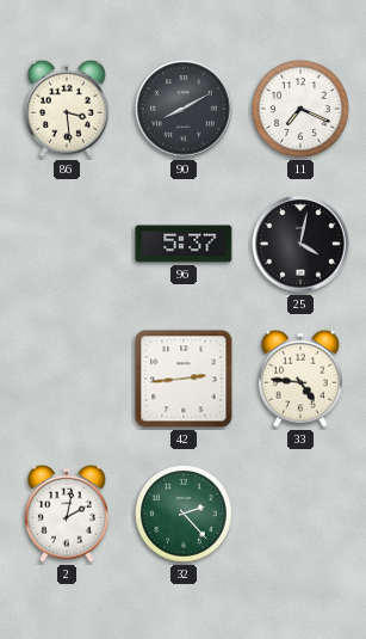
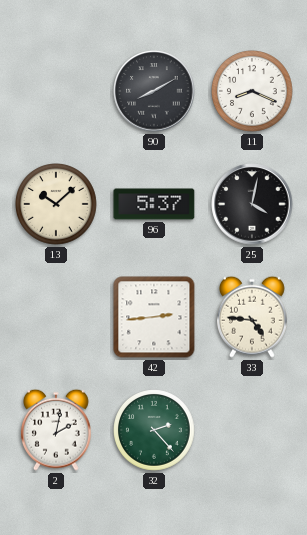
86: 3:29 -> none (67, 109)
11: 7:19 -> 8:19 (253, 92)
13: none -> 10:08 (57, 205)
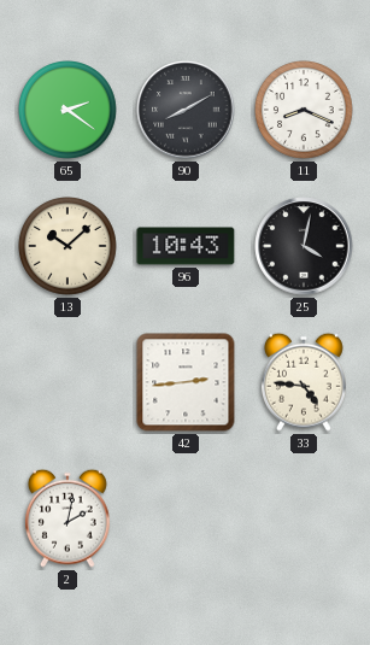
65: none -> 2:21 (69, 111)
96: 5:37 -> 10:43 (186, 246)
32: 2:23 -> none (155, 431)
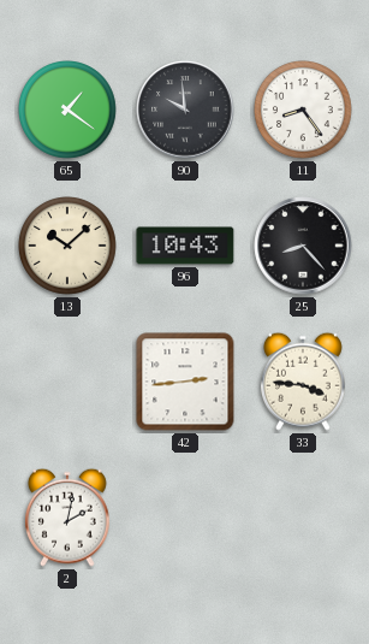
65: 2:21 -> 1:21 (69, 111)
90: 8:10 -> 9:59 (185, 110)
11: 8:19 -> 8:24 (304, 111)
25: 4:02 -> 8:23 (303, 246)
33: 4:46 -> 3:46 (303, 382)
